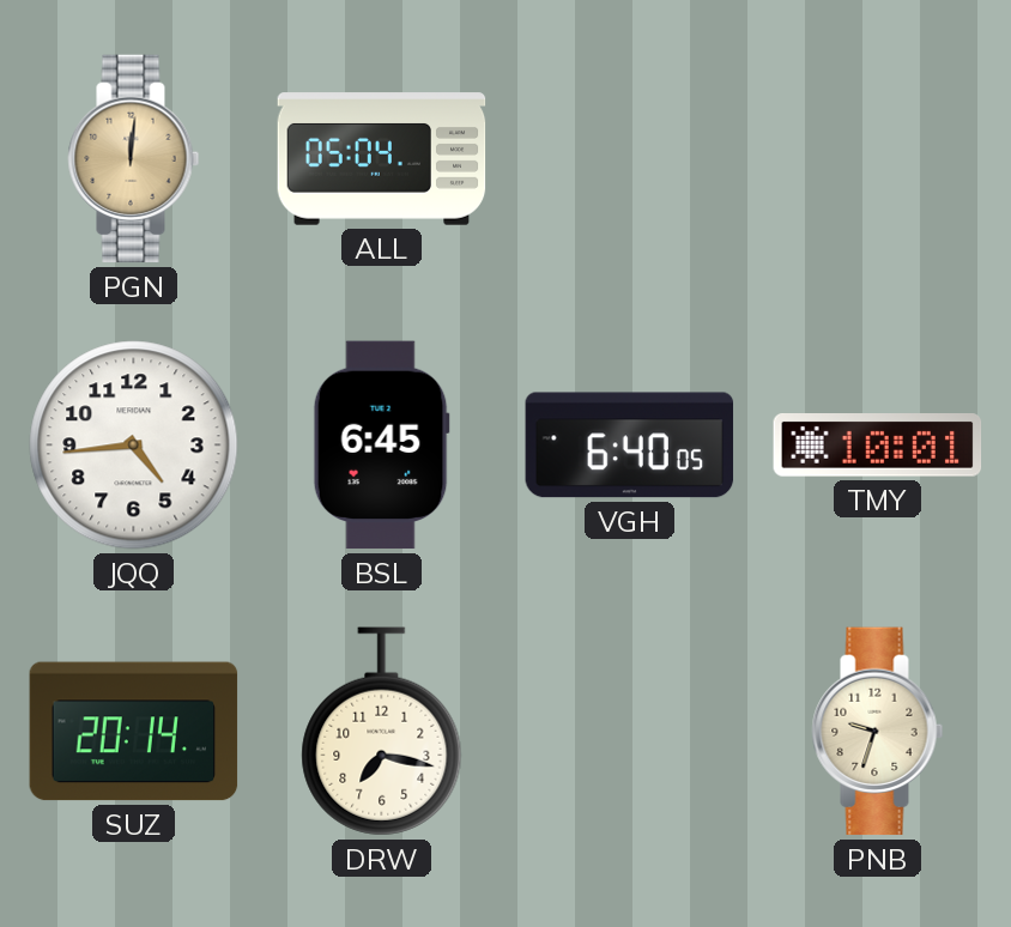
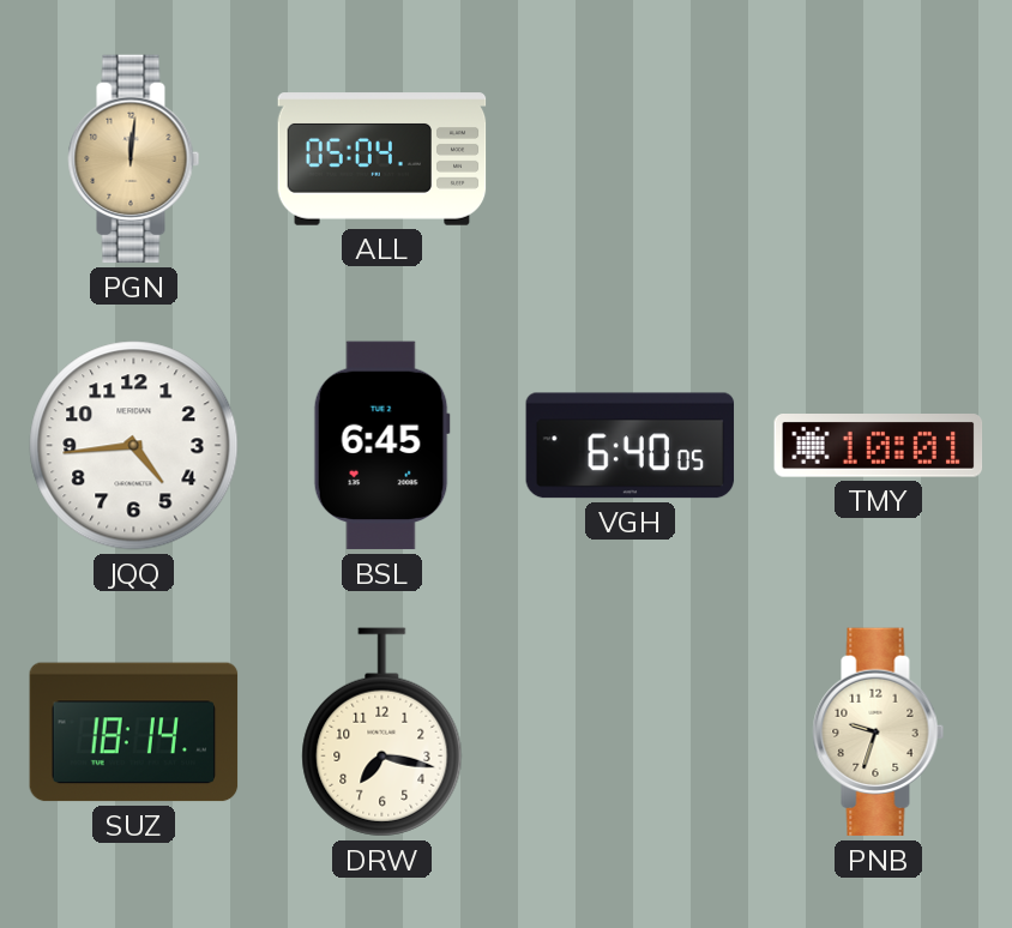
SUZ: 20:14 -> 18:14 (134, 733)
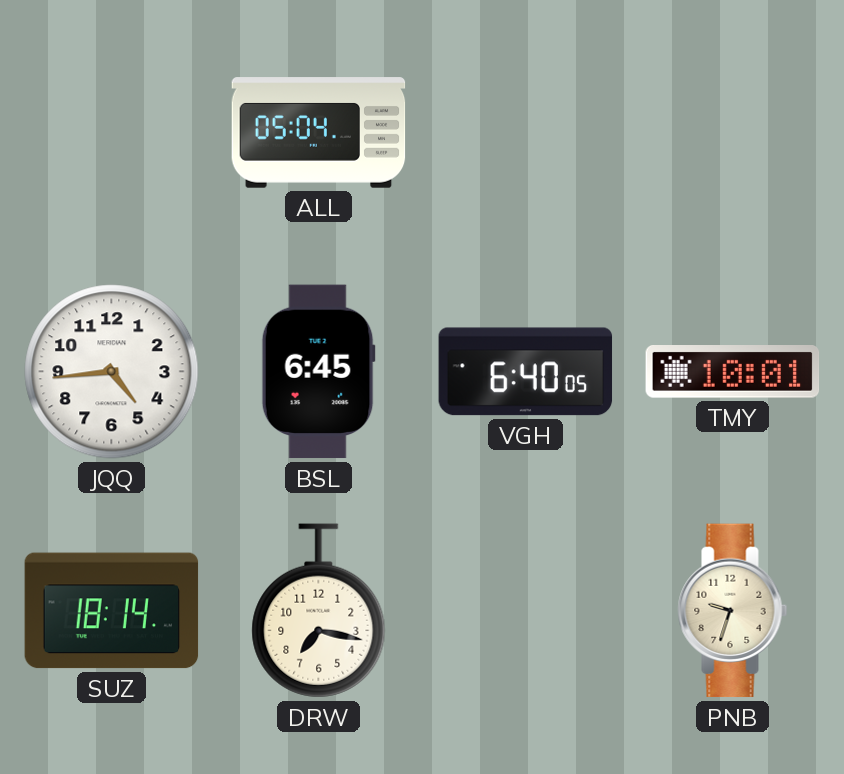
PGN: 12:01 -> none (134, 159)
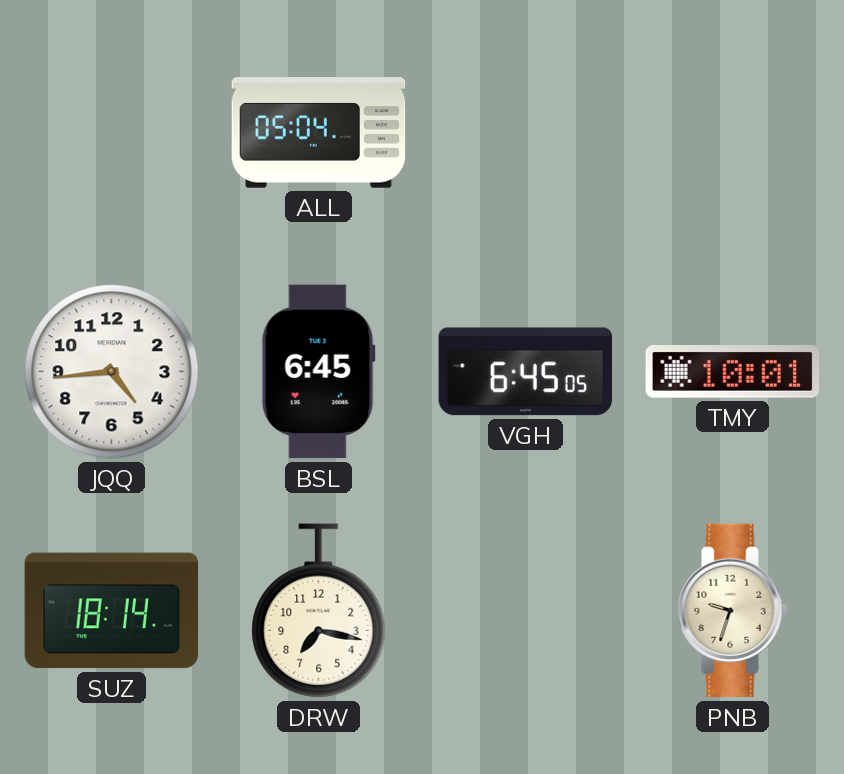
VGH: 6:40 -> 6:45 (526, 372)
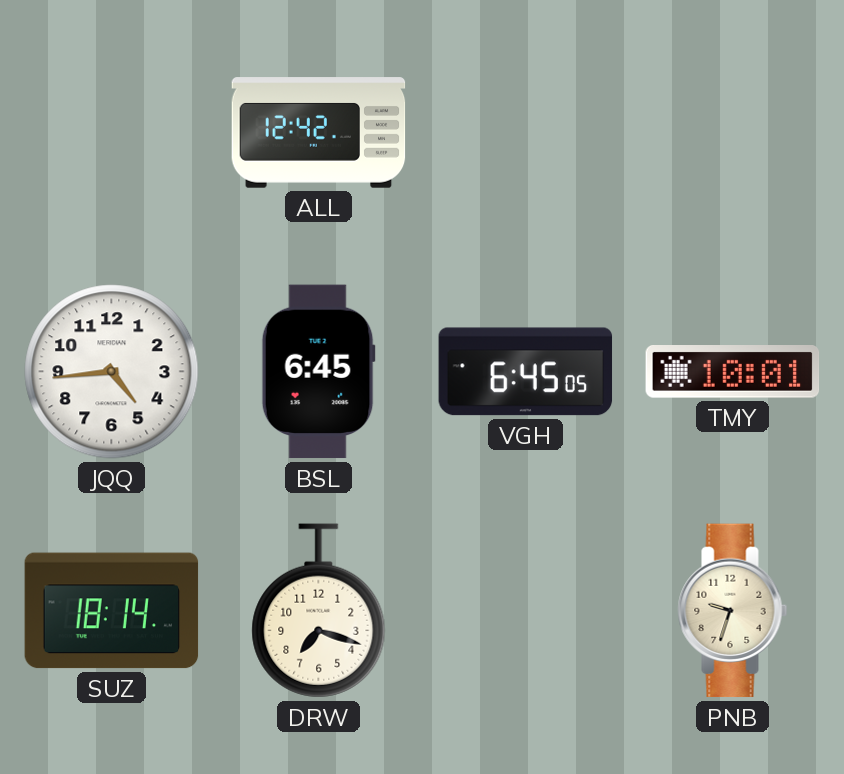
ALL: 05:04 -> 12:42 (319, 133)
DRW: 7:17 -> 7:18 (319, 611)
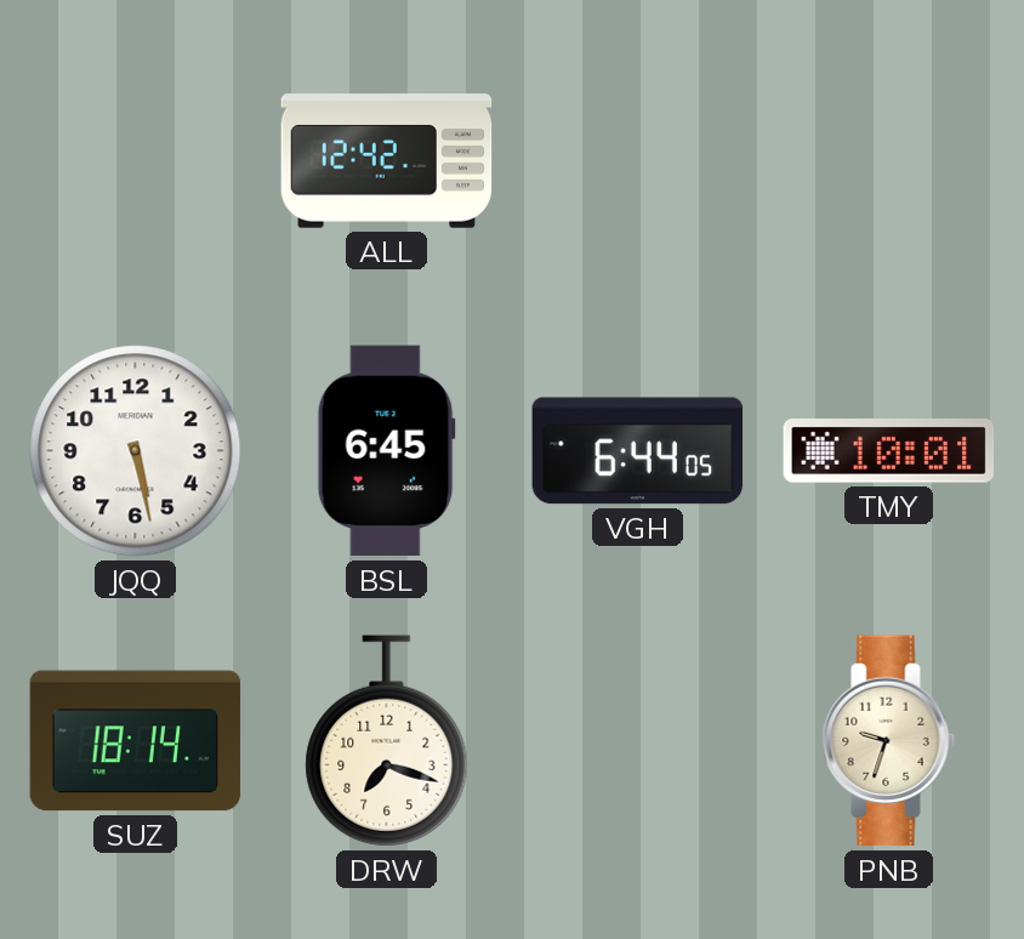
JQQ: 4:44 -> 5:28 (136, 451)
VGH: 6:45 -> 6:44 (638, 451)
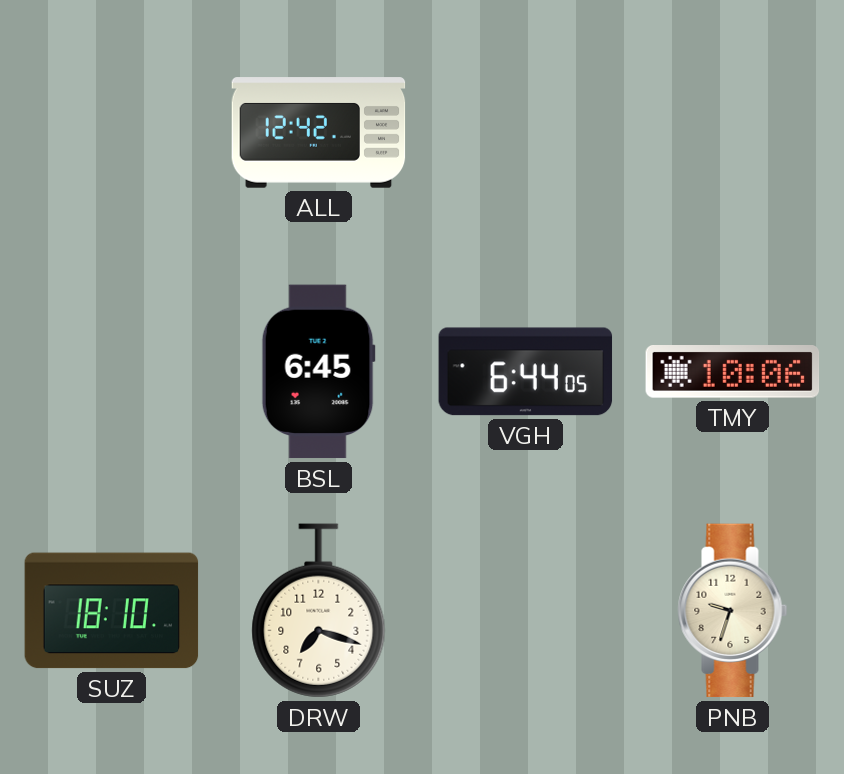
JQQ: 5:28 -> none (136, 451)
TMY: 10:01 -> 10:06 (733, 372)
SUZ: 18:14 -> 18:10 (112, 611)
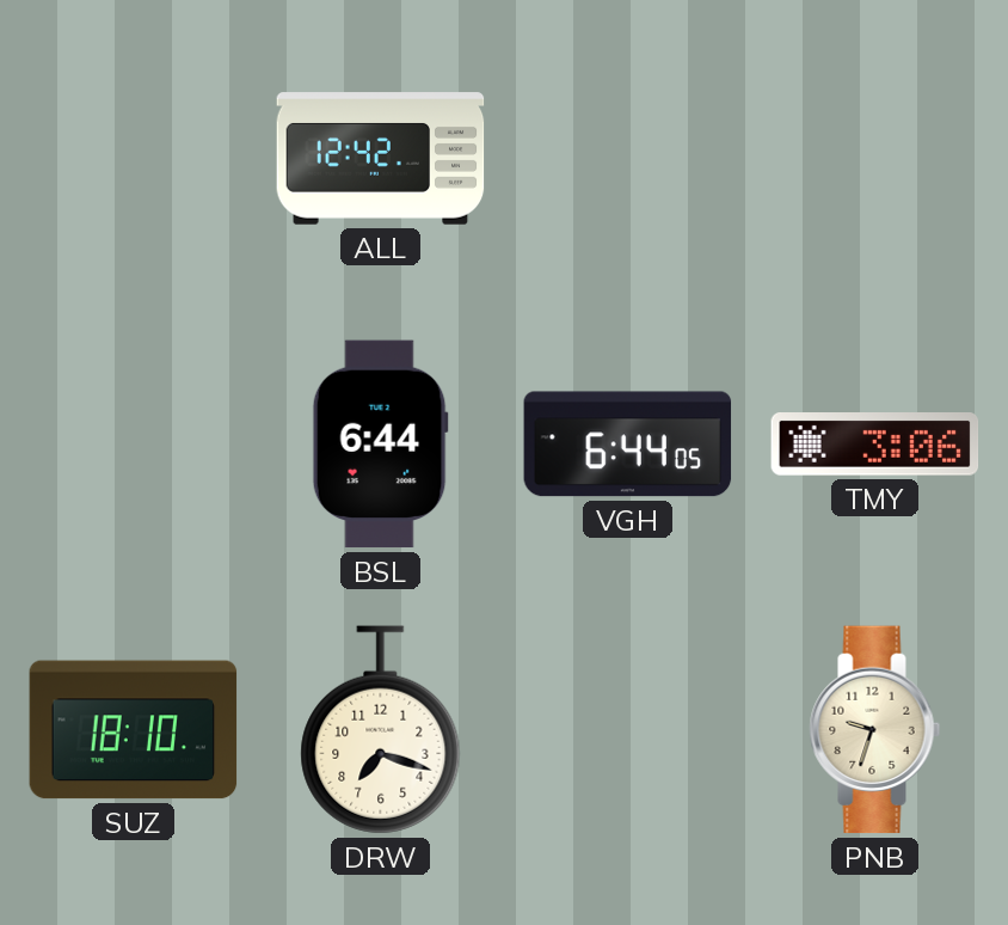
BSL: 6:45 -> 6:44 (380, 445)
TMY: 10:06 -> 3:06 (875, 445)
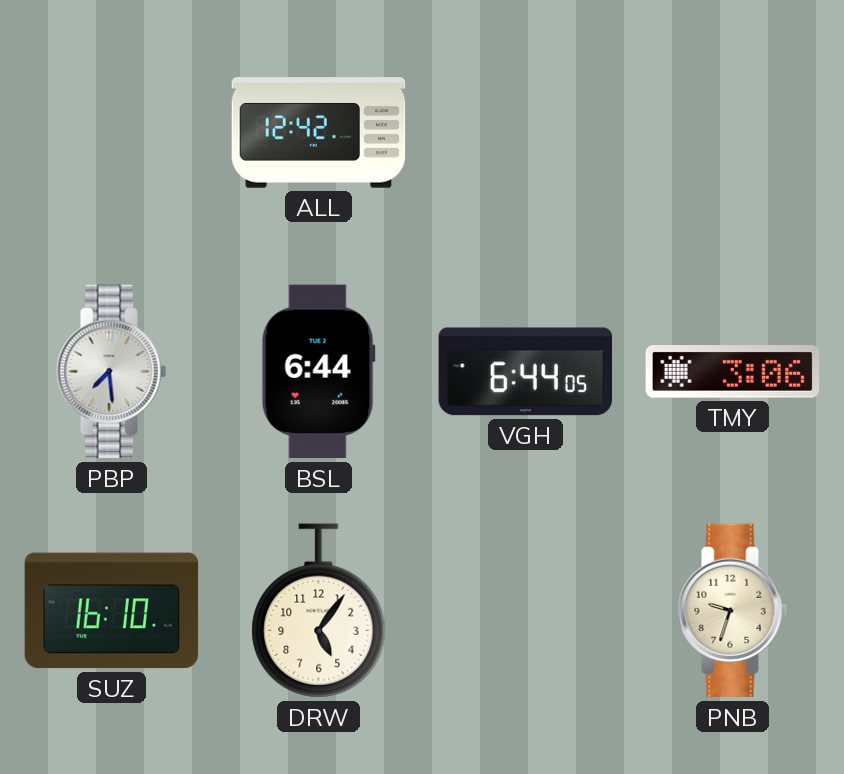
PBP: none -> 7:29 (112, 372)
SUZ: 18:10 -> 16:10 (112, 611)
DRW: 7:18 -> 5:06 (319, 611)
